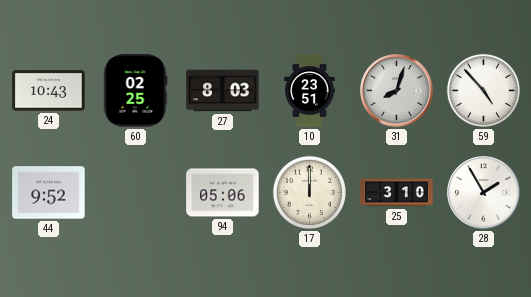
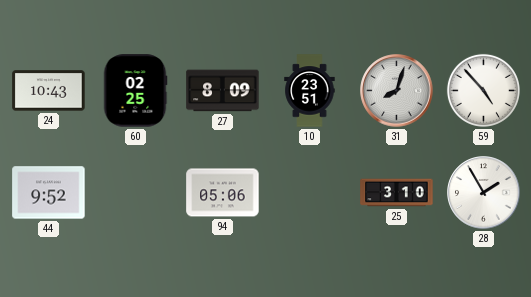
27: 8:03 -> 8:09 (223, 91)
17: 12:00 -> none (309, 192)
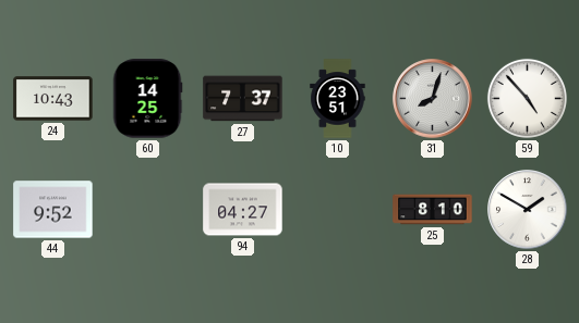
60: 02:25 -> 14:25 (147, 99)
27: 8:09 -> 7:37 (243, 99)
94: 05:06 -> 04:27 (243, 210)
25: 3:10 -> 8:10 (433, 210)
28: 1:55 -> 1:50 (528, 210)
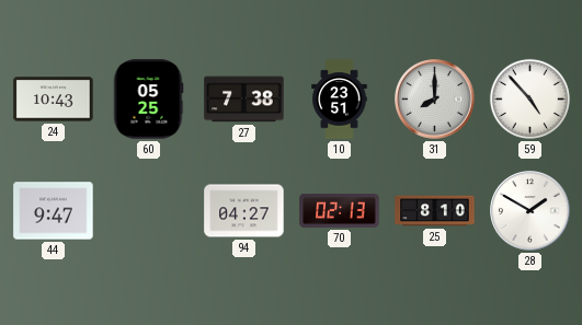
60: 14:25 -> 05:25 (148, 100)
27: 7:37 -> 7:38 (244, 100)
31: 8:03 -> 8:00 (435, 100)
44: 9:52 -> 9:47 (54, 211)
70: none -> 02:13 (340, 211)
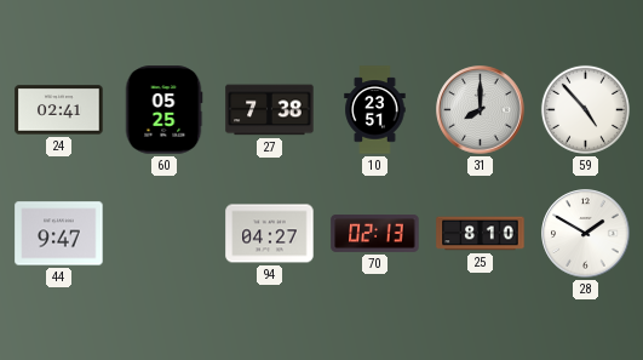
24: 10:43 -> 02:41 (59, 110)
